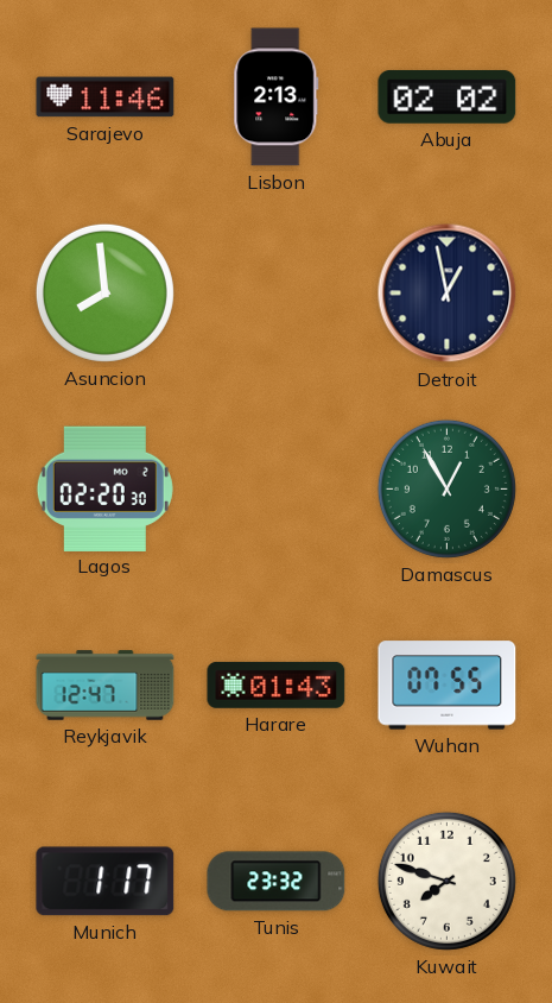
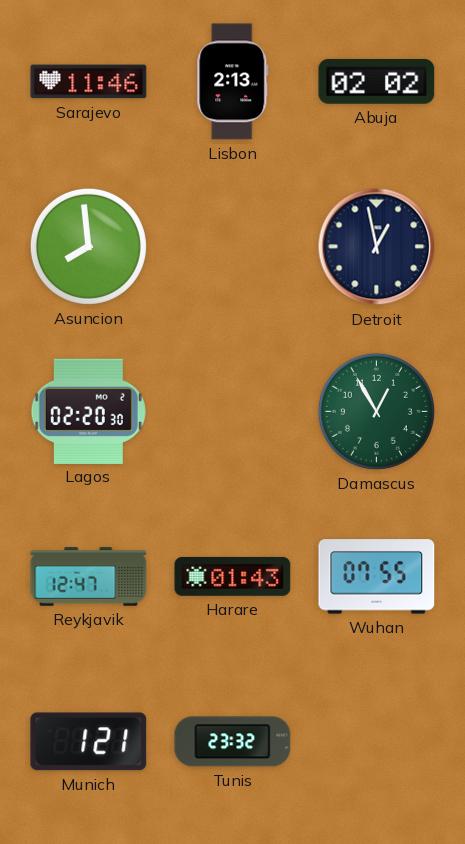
Munich: 1:17 -> 1:21 (89, 742)
Kuwait: 7:48 -> none (446, 881)
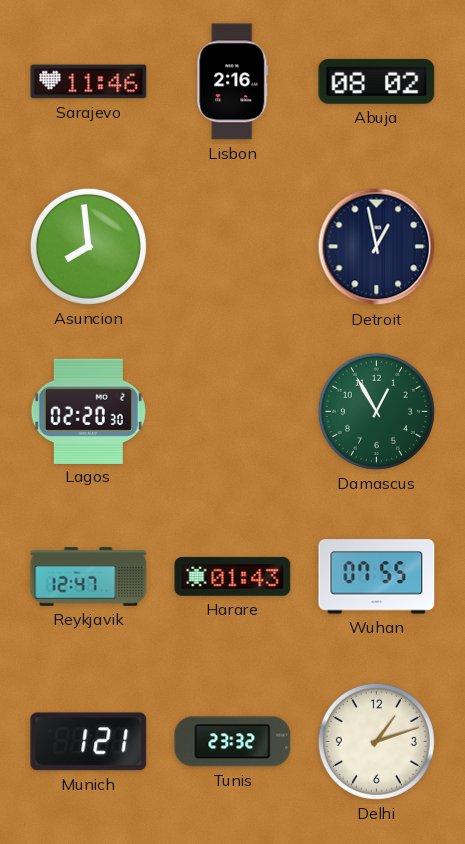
Lisbon: 2:13 -> 2:16 (233, 82)
Abuja: 02:02 -> 08:02 (377, 81)
Delhi: none -> 1:12 (376, 741)
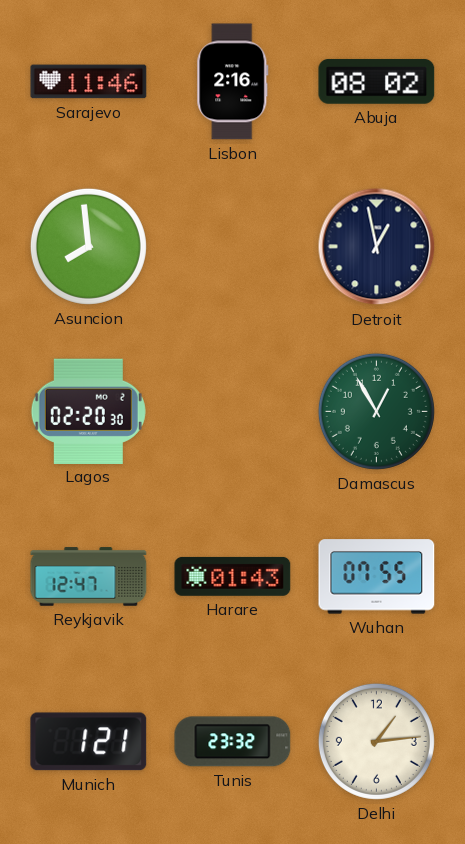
Delhi: 1:12 -> 1:14 (376, 741)
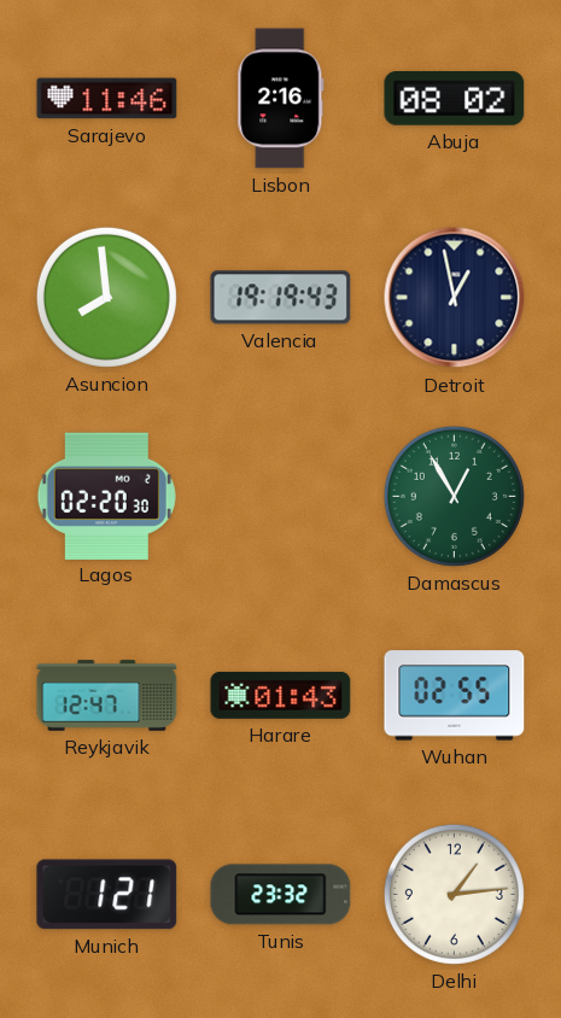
Valencia: none -> 19:19 (281, 298)
Wuhan: 07:55 -> 02:55 (455, 696)
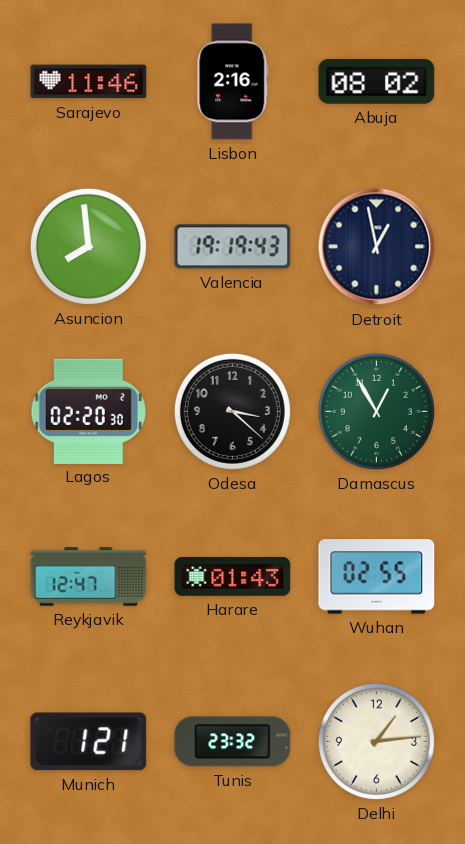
Odesa: none -> 3:22 (232, 411)
